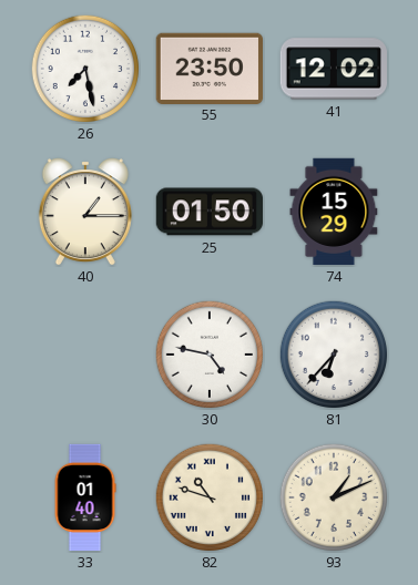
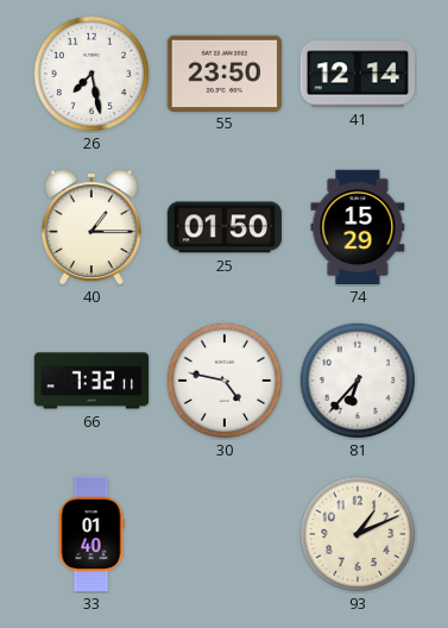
41: 12:02 -> 12:14 (356, 74)
66: none -> 7:32 (92, 381)
82: 10:48 -> none (208, 496)
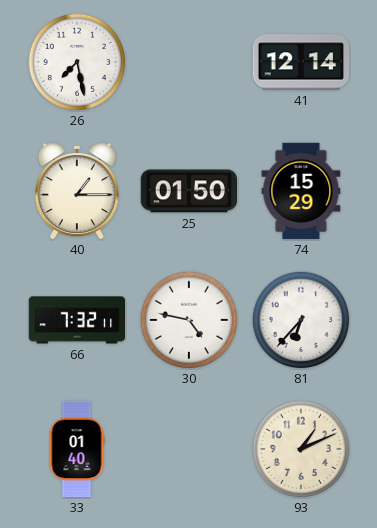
55: 23:50 -> none (223, 73)
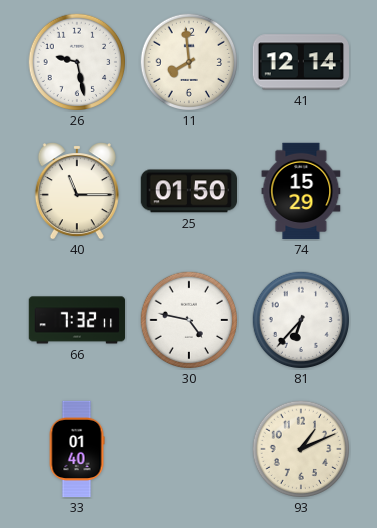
26: 7:28 -> 9:28 (76, 61)
11: none -> 7:59 (188, 61)
40: 1:15 -> 11:15 (77, 191)
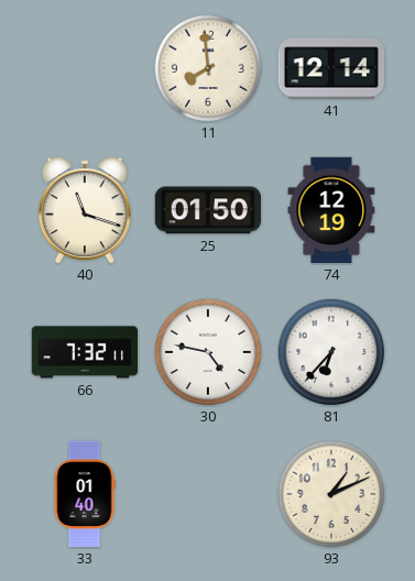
26: 9:28 -> none (76, 61)
40: 11:15 -> 11:18 (85, 210)
74: 15:29 -> 12:19 (331, 210)
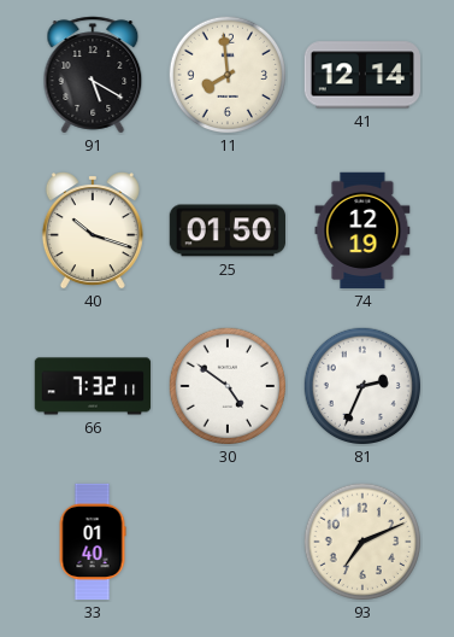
91: none -> 5:20 (93, 75)
40: 11:18 -> 10:18 (93, 230)
30: 4:47 -> 4:51 (226, 385)
81: 6:37 -> 2:34 (361, 385)
93: 1:11 -> 7:11 (361, 540)
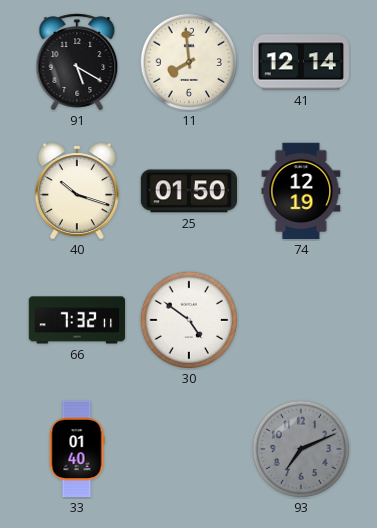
81: 2:34 -> none (361, 385)
93 dial: cream -> grey (300, 448)
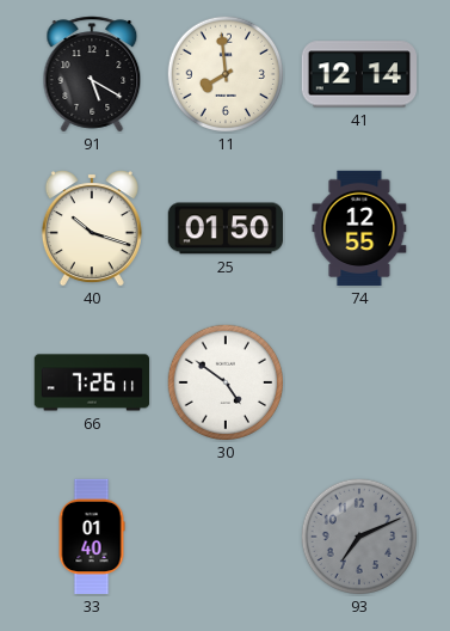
74: 12:19 -> 12:55 (359, 228)
66: 7:32 -> 7:26 (92, 382)
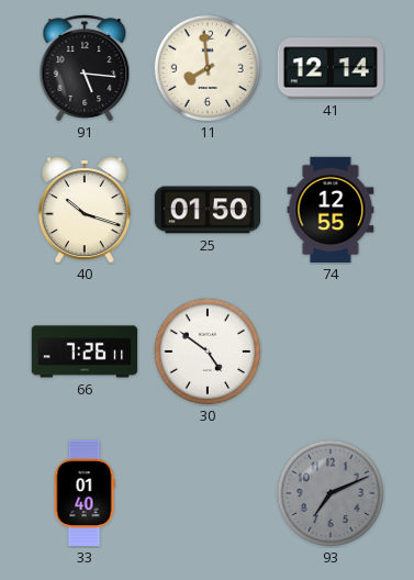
91: 5:20 -> 5:16 (85, 68)
